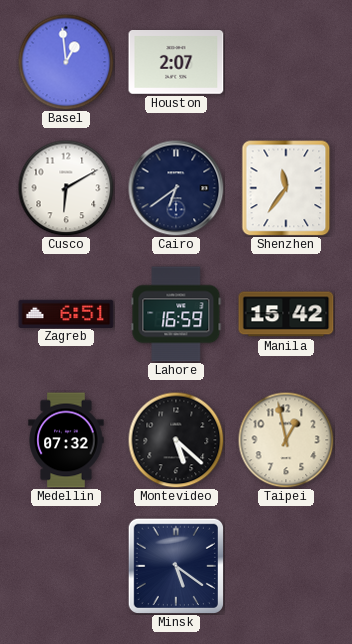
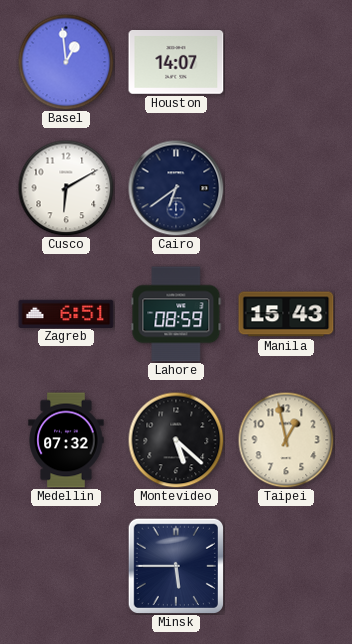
Houston: 2:07 -> 14:07 (176, 63)
Shenzhen: 11:36 -> none (286, 188)
Lahore: 16:59 -> 08:59 (176, 314)
Manila: 15:42 -> 15:43 (286, 314)
Minsk: 5:21 -> 5:45 (175, 565)
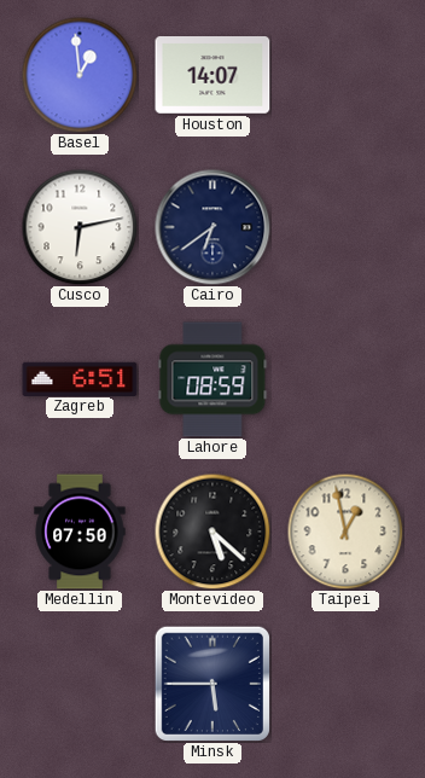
Cusco: 6:10 -> 6:13 (80, 227)
Manila: 15:43 -> none (286, 314)
Medellin: 07:32 -> 07:50 (80, 532)
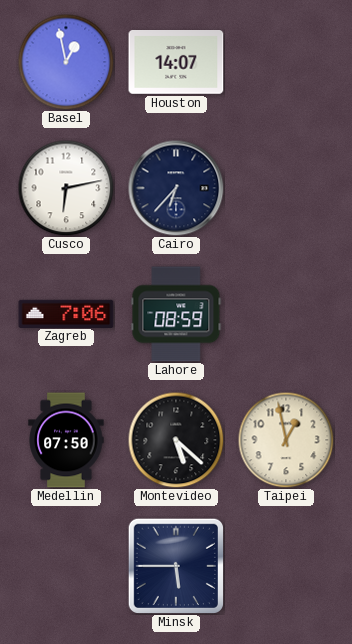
Basel: 12:59 -> 12:58 (66, 62)
Cairo: 6:39 -> 6:37 (176, 188)
Zagreb: 6:51 -> 7:06 (66, 313)
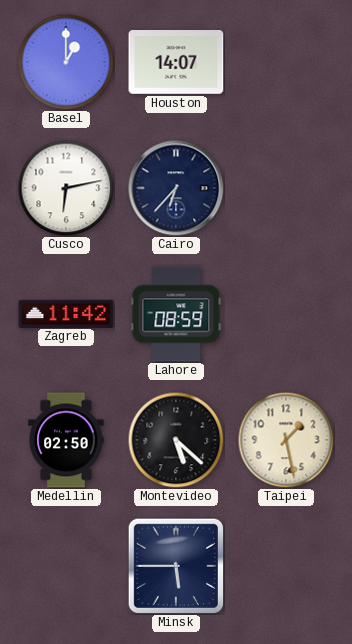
Basel: 12:58 -> 1:00 (66, 62)
Zagreb: 7:06 -> 11:42 (66, 313)
Medellin: 07:50 -> 02:50 (66, 440)
Taipei: 12:58 -> 1:28 (286, 440)
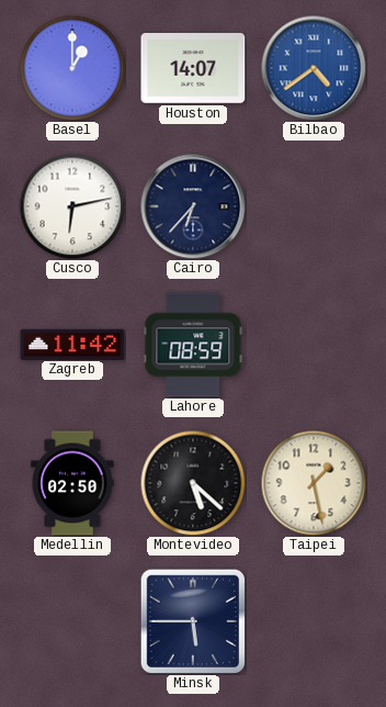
Bilbao: none -> 4:39 (314, 68)
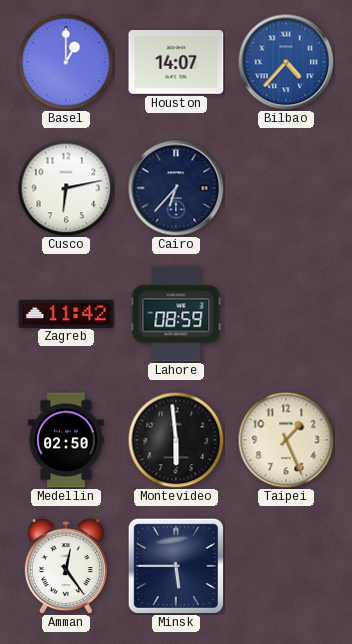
Bilbao: 4:39 -> 4:37 (286, 62)
Montevideo: 5:22 -> 5:59 (176, 440)
Taipei: 1:28 -> 1:26 (286, 440)
Amman: none -> 12:24 (66, 566)
